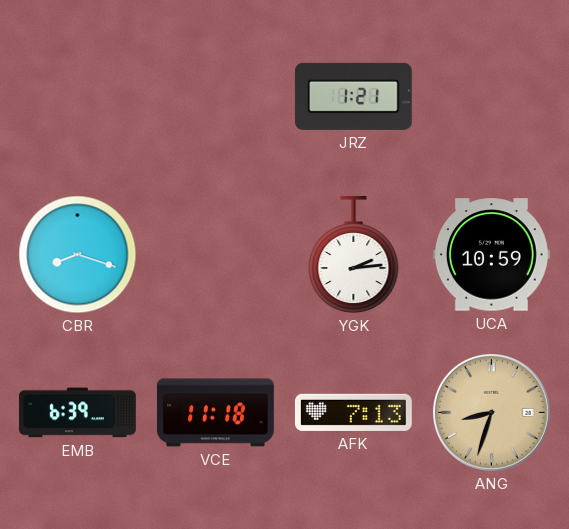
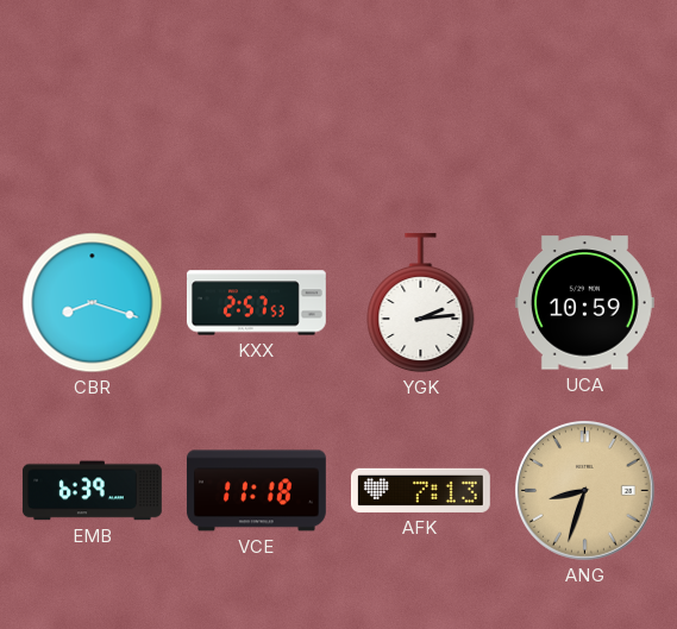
JRZ: 1:21 -> none (353, 96)
KXX: none -> 2:57 (256, 303)
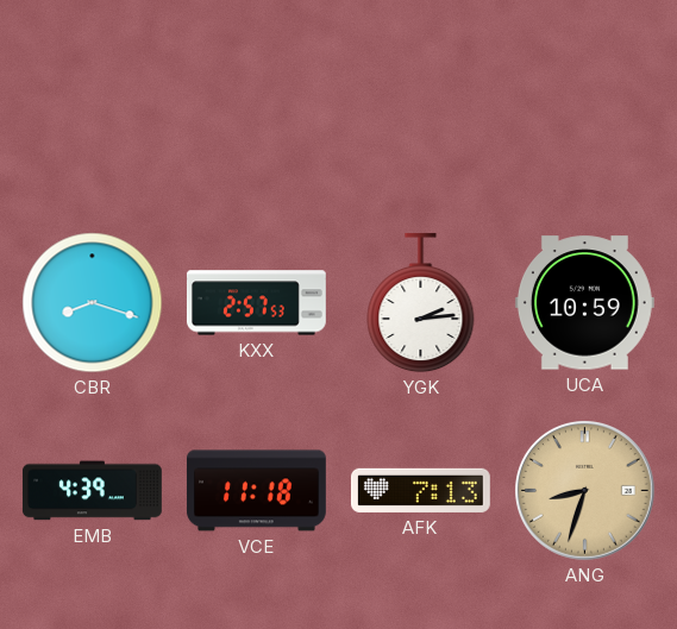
EMB: 6:39 -> 4:39 (92, 491)
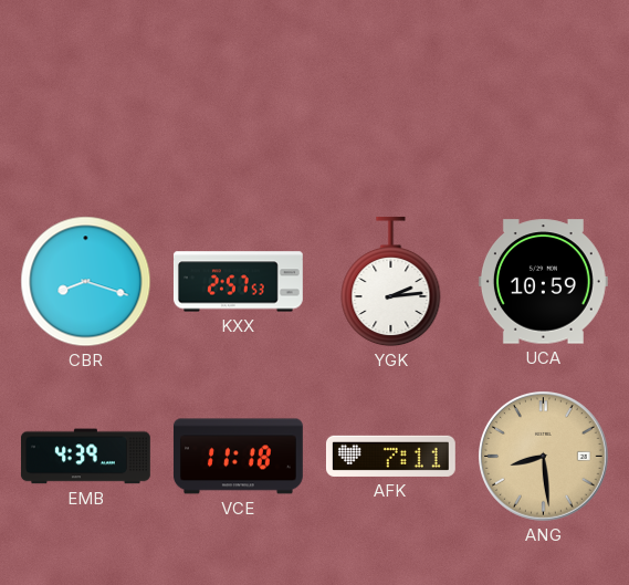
AFK: 7:13 -> 7:11 (390, 456)
ANG: 8:33 -> 8:29 (544, 457)
